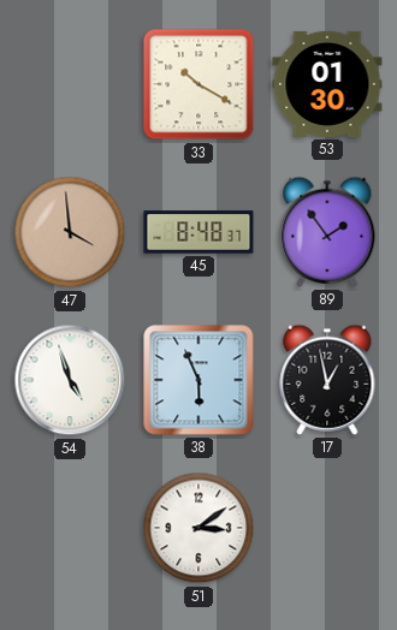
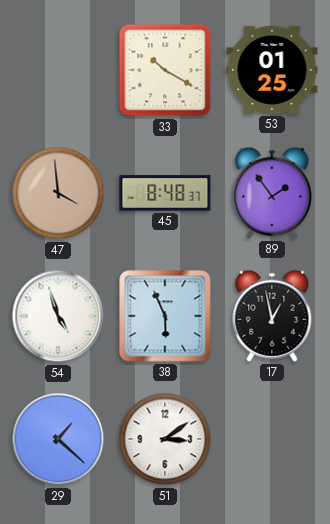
53: 01:30 -> 01:25 (272, 70)
29: none -> 1:22 (58, 439)
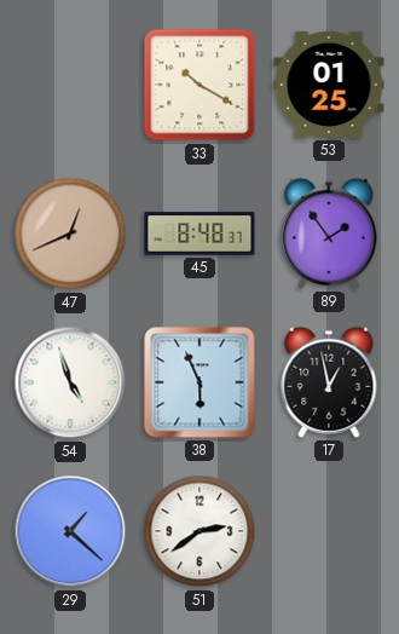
47: 3:59 -> 12:41 (70, 234)
51: 3:09 -> 2:39 (199, 531)
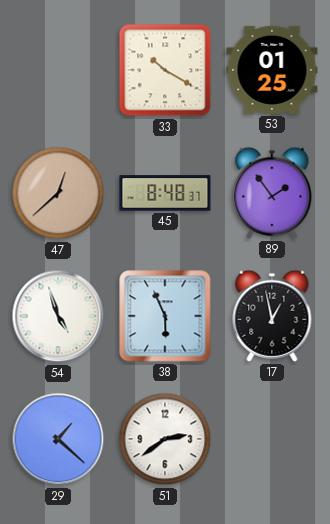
47: 12:41 -> 12:38 (58, 193)
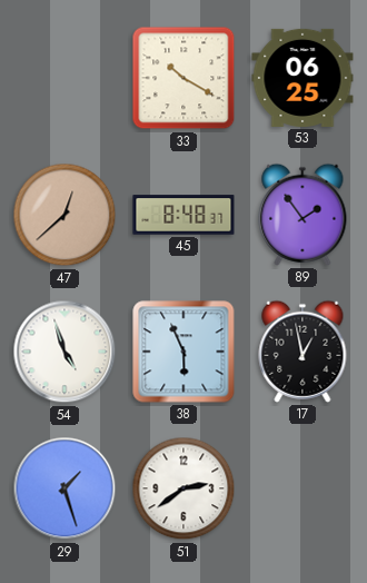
53: 01:25 -> 06:25 (302, 78)
29: 1:22 -> 1:27 (65, 488)
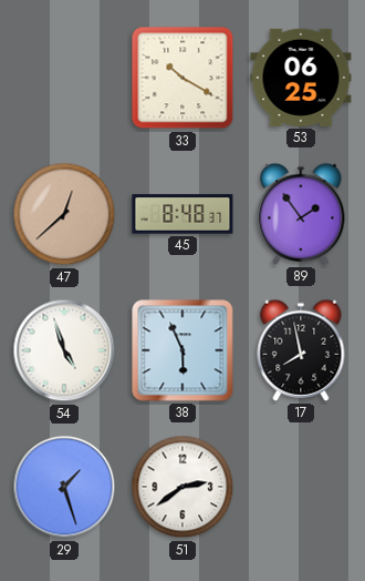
17: 12:58 -> 7:58 (301, 350)
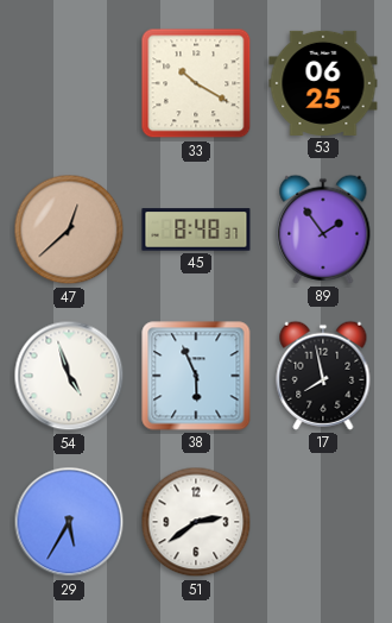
29: 1:27 -> 5:35 (69, 522)
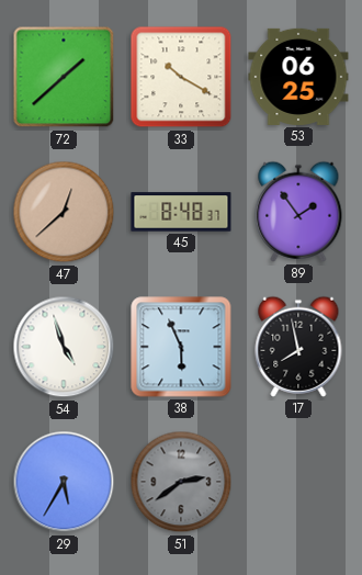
72: none -> 1:38 (64, 77)
51 dial: white -> grey (181, 482)
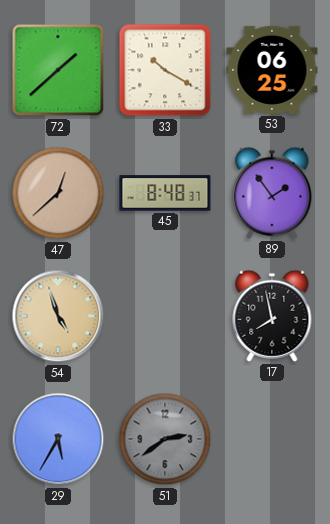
54 dial: white -> champagne (58, 316)
38: 5:56 -> none (181, 347)
